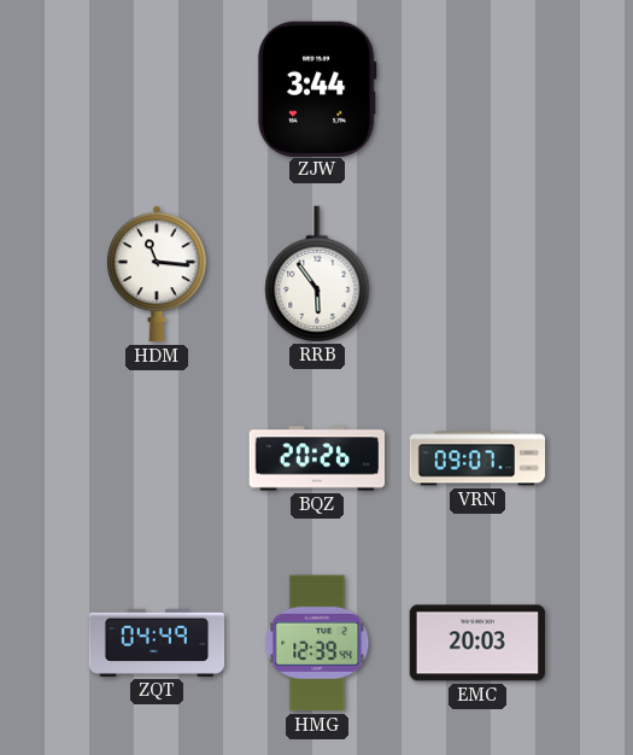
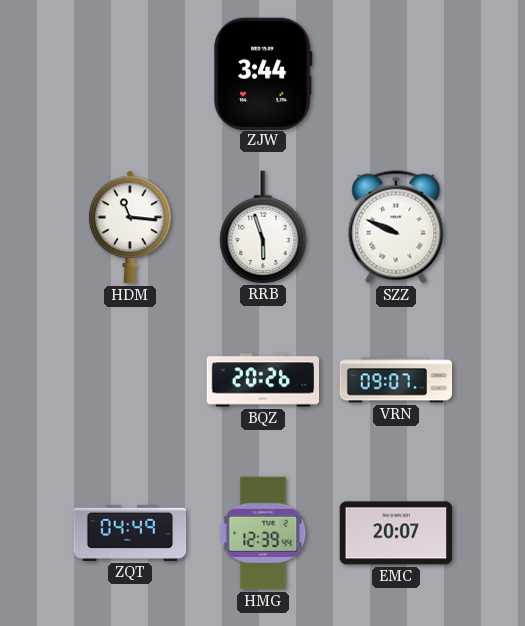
RRB: 5:54 -> 5:57 (263, 227)
SZZ: none -> 9:49 (396, 227)
EMC: 20:03 -> 20:07 (396, 533)
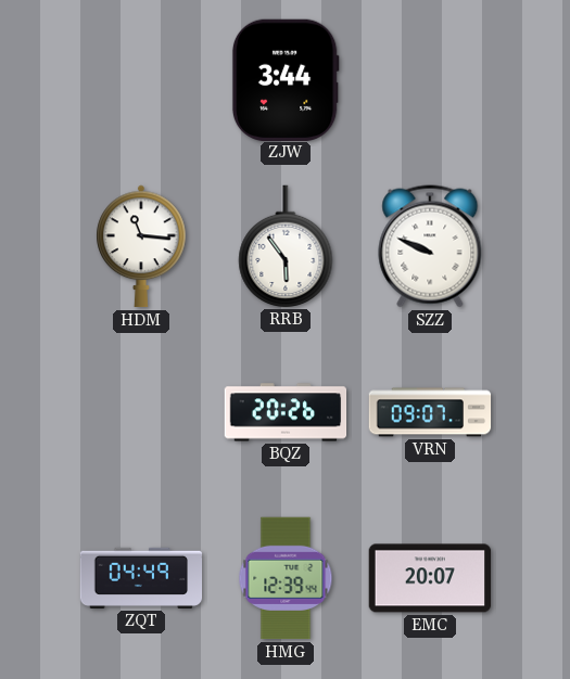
RRB: 5:57 -> 5:54 (286, 246)
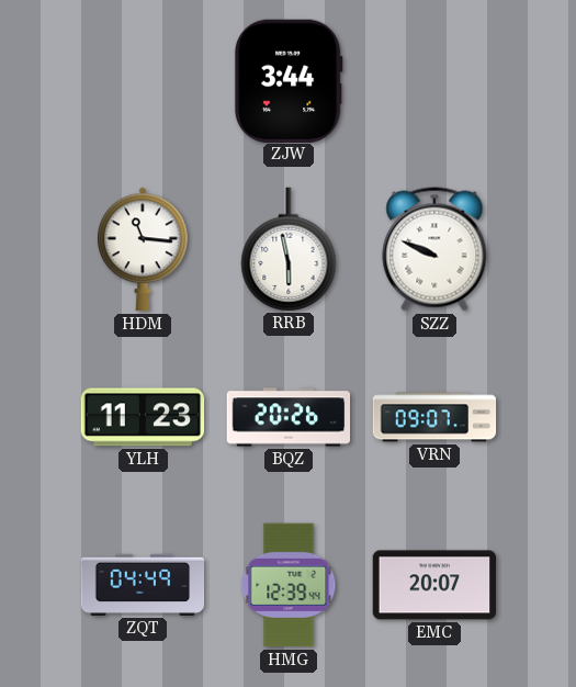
RRB: 5:54 -> 5:58 (289, 249)
YLH: none -> 11:23 (143, 417)
